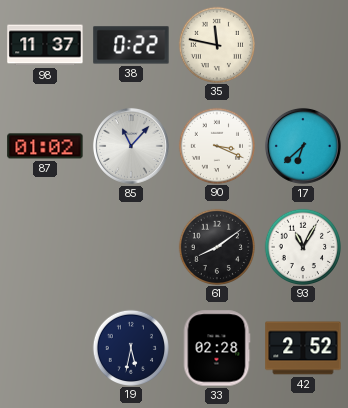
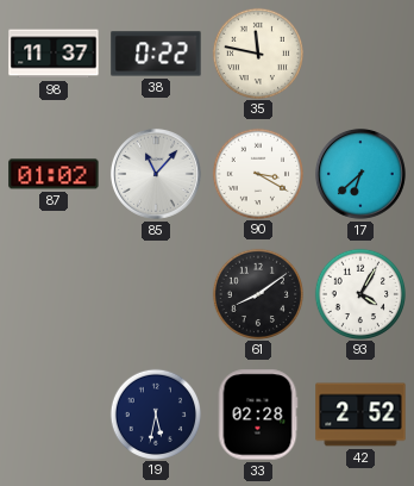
90: 3:19 -> 3:20 (257, 173)
93: 11:05 -> 4:05 (359, 293)
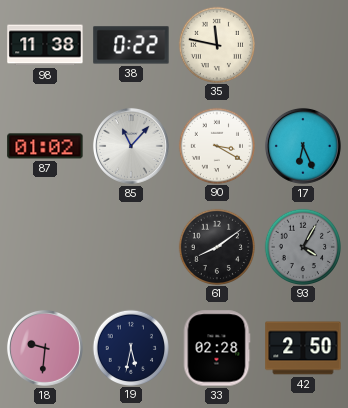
98: 11:37 -> 11:38 (45, 45)
17: 6:38 -> 6:26 (303, 146)
93 dial: white -> grey (302, 246)
18: none -> 9:31 (45, 348)
42: 2:52 -> 2:50 (303, 348)
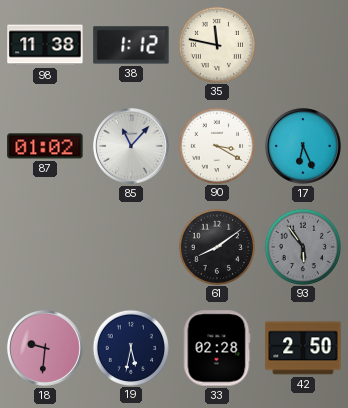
38: 0:22 -> 1:12 (131, 45)
93: 4:05 -> 5:54 (302, 246)
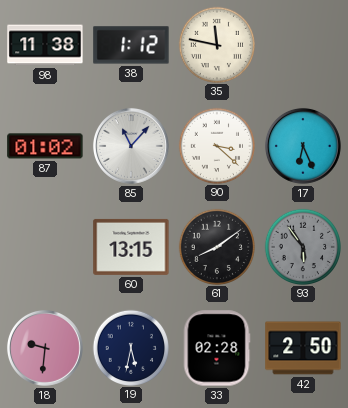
90: 3:20 -> 3:22 (216, 145)
60: none -> 13:15 (131, 247)
